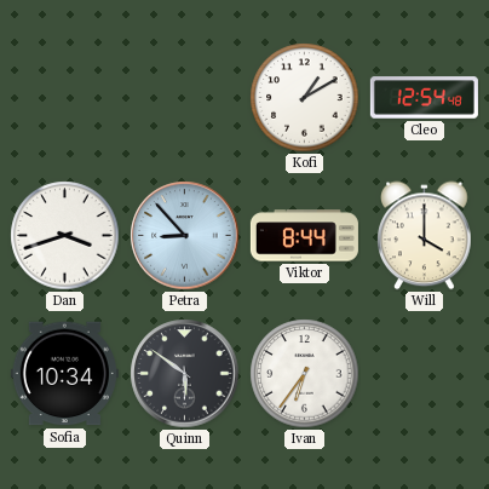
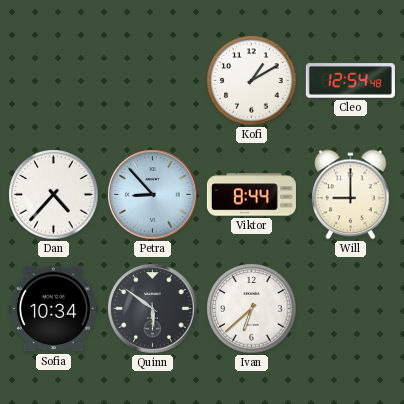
Dan: 3:42 -> 4:37 (54, 195)
Will: 4:00 -> 9:00 (351, 195)
Ivan: 6:36 -> 6:38 (252, 309)
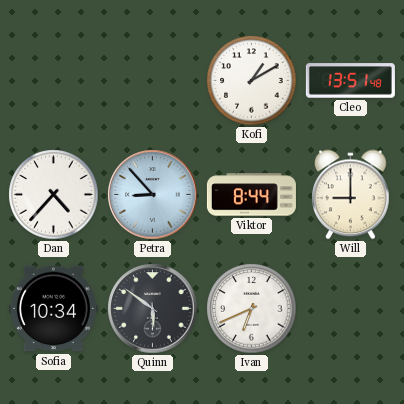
Cleo: 12:54 -> 13:51 (350, 81)
Ivan: 6:38 -> 6:41 (252, 309)
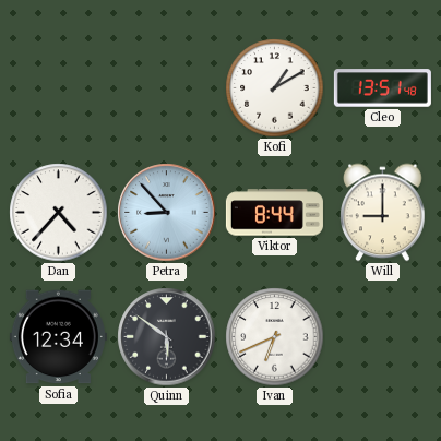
Sofia: 10:34 -> 12:34 (58, 337)
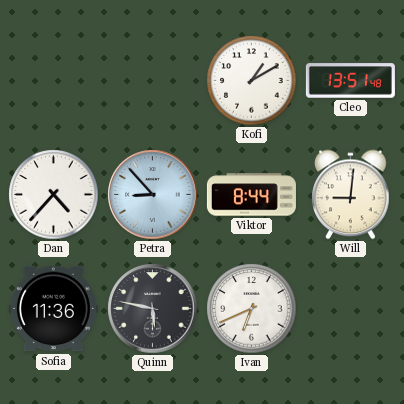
Will: 9:00 -> 9:01 (351, 195)
Sofia: 12:34 -> 11:36 (53, 309)
Quinn: 5:51 -> 5:47 (153, 309)
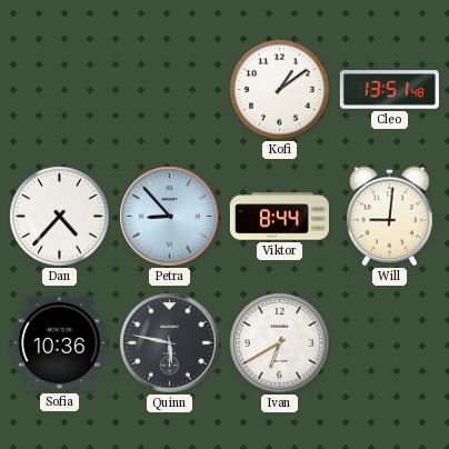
Kofi: 1:10 -> 1:09 (280, 90)
Sofia: 11:36 -> 10:36 (59, 343)
Ivan: 6:41 -> 6:40 (280, 343)
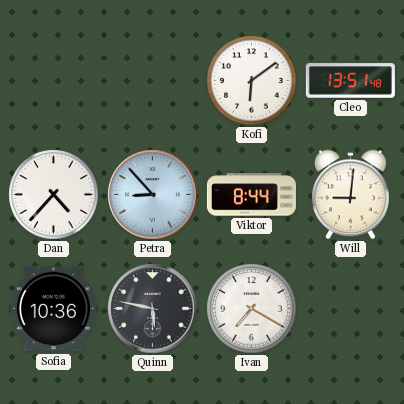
Kofi: 1:09 -> 6:09 (252, 81)
Ivan: 6:40 -> 7:20 (252, 309)
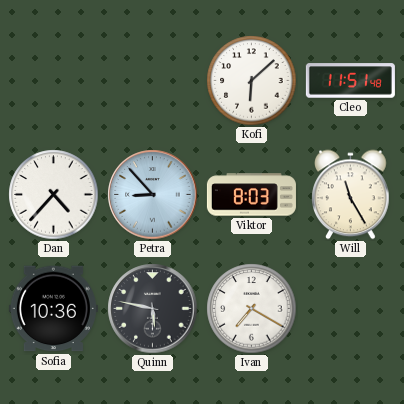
Kofi: 6:09 -> 6:08 (252, 81)
Cleo: 13:51 -> 11:51 (350, 81)
Viktor: 8:44 -> 8:03 (251, 195)
Will: 9:01 -> 11:25 (351, 195)
